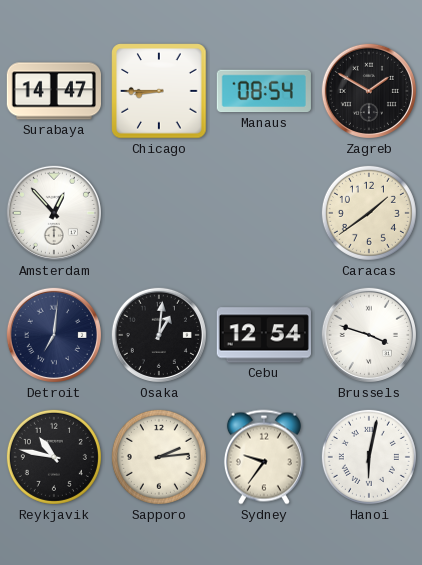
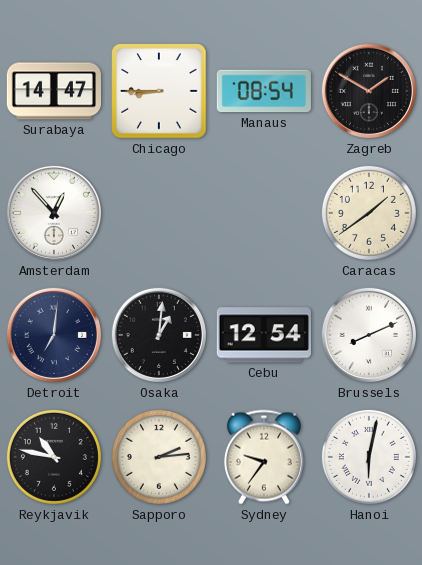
Brussels: 3:48 -> 8:11 (369, 335)
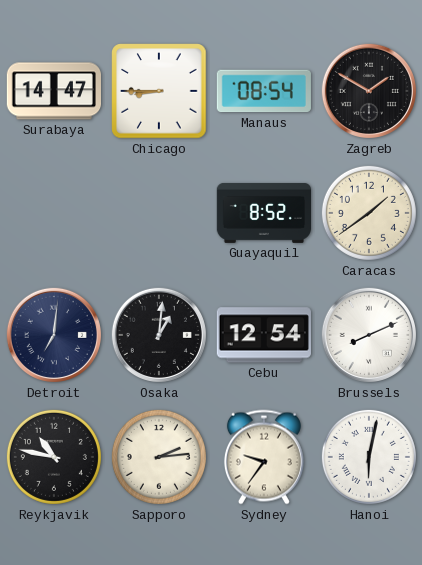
Amsterdam: 12:53 -> none (54, 213)
Guayaquil: none -> 8:52 (263, 213)
